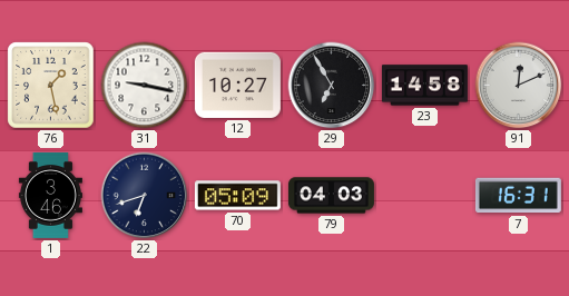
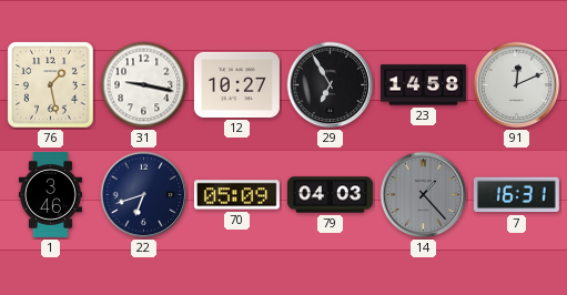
14: none -> 1:23 (424, 195)
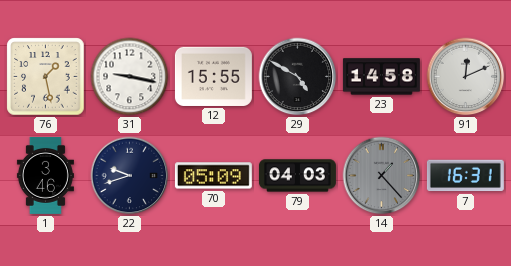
12: 10:27 -> 15:55 (213, 76)
29: 6:55 -> 4:50 (298, 77)
22: 6:42 -> 9:42 (130, 176)
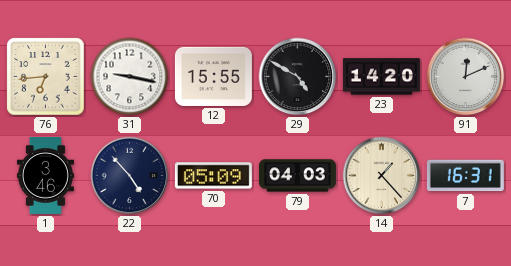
76: 1:28 -> 6:44 (46, 77)
23: 14:58 -> 14:20 (381, 77)
22: 9:42 -> 4:53 (130, 176)
14 dial: grey -> cream (382, 176)
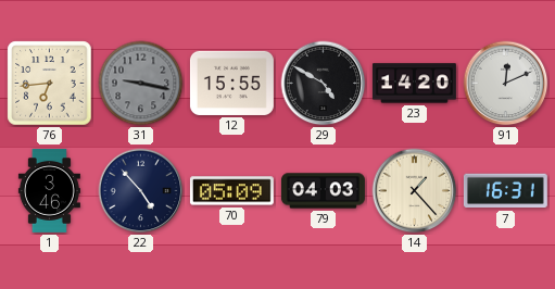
31 dial: white -> grey (141, 84)
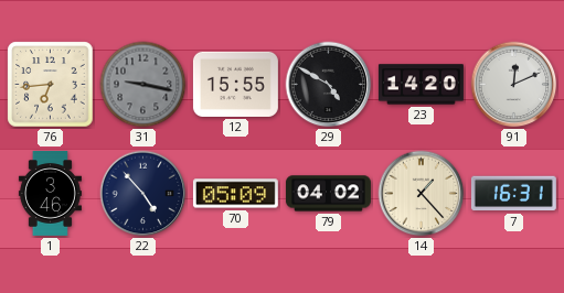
79: 04:03 -> 04:02 (328, 194)
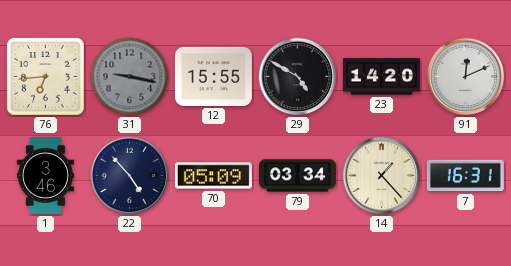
79: 04:02 -> 03:34 (297, 176)
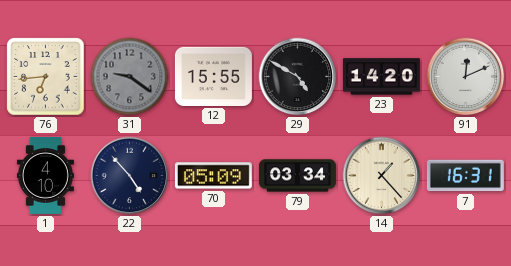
31: 9:17 -> 9:21 (130, 77)
1: 3:46 -> 4:10 (45, 175)
